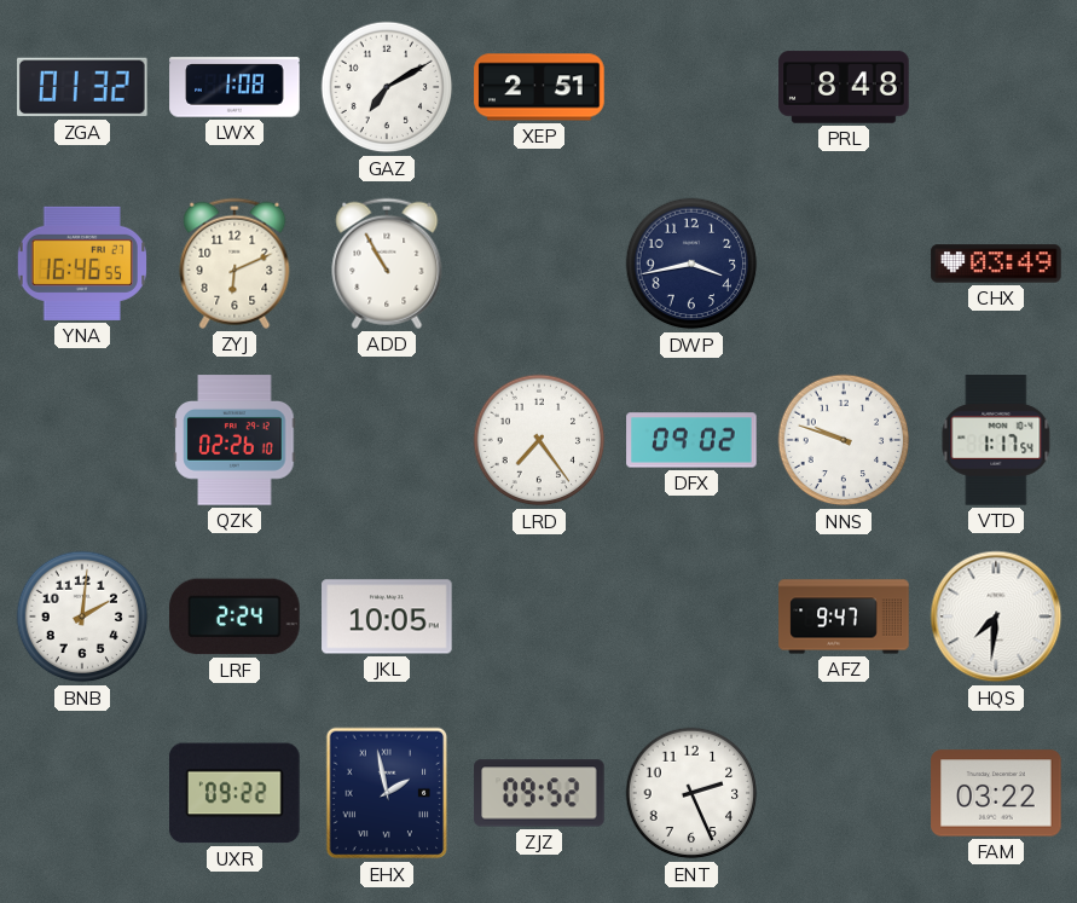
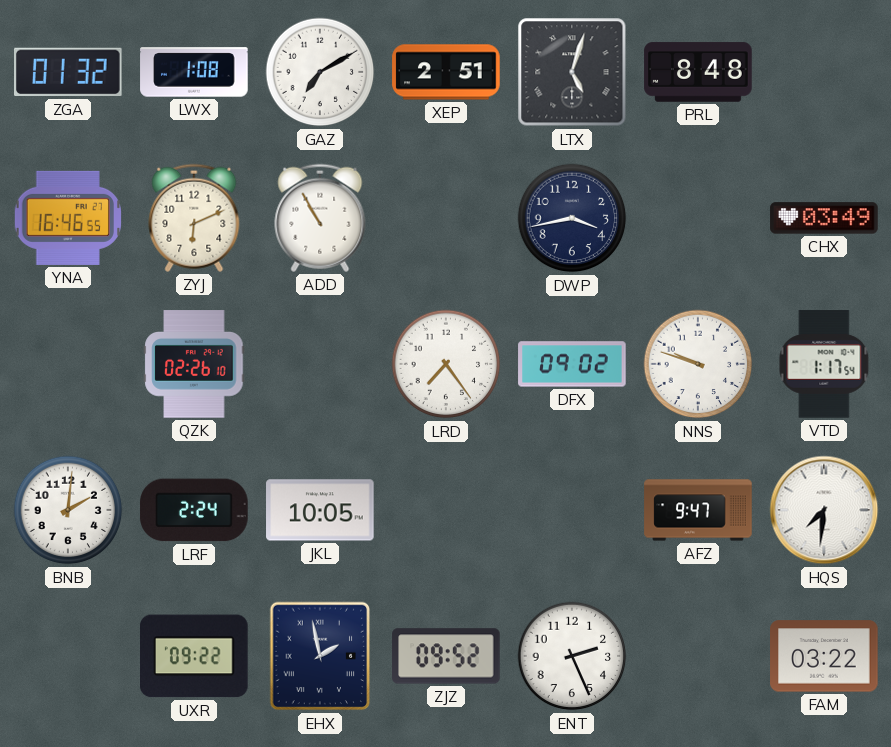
LTX: none -> 5:03 (572, 72)
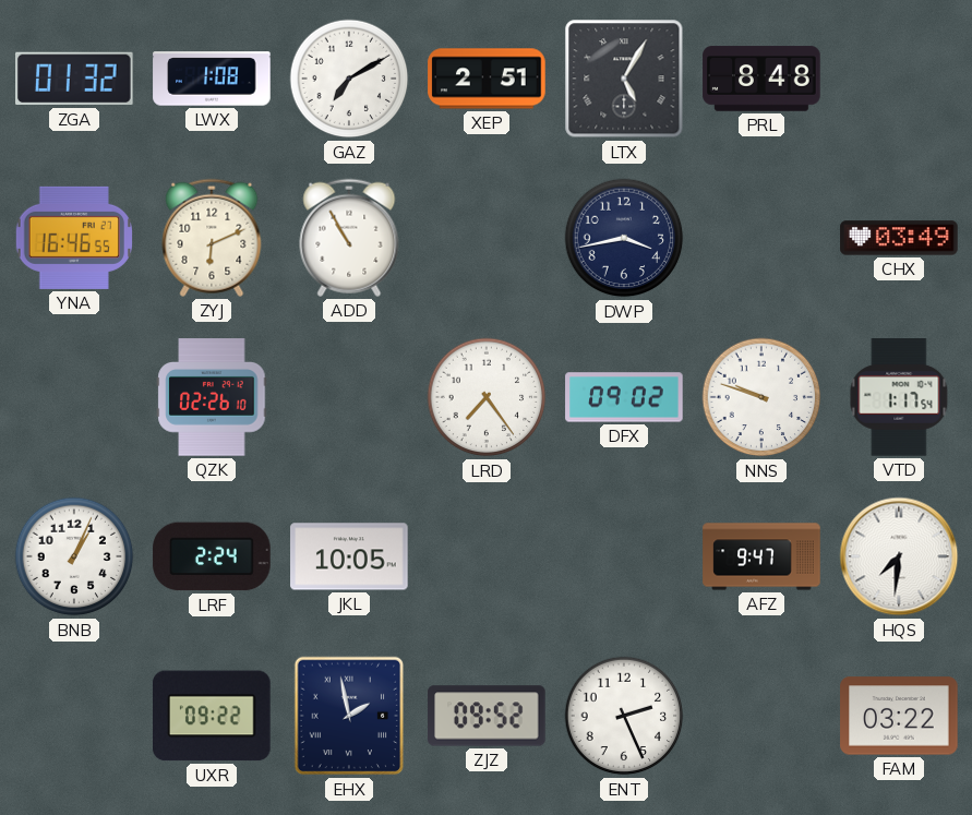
LTX: 5:03 -> 5:05 (624, 79)
BNB: 2:01 -> 1:04 (74, 556)
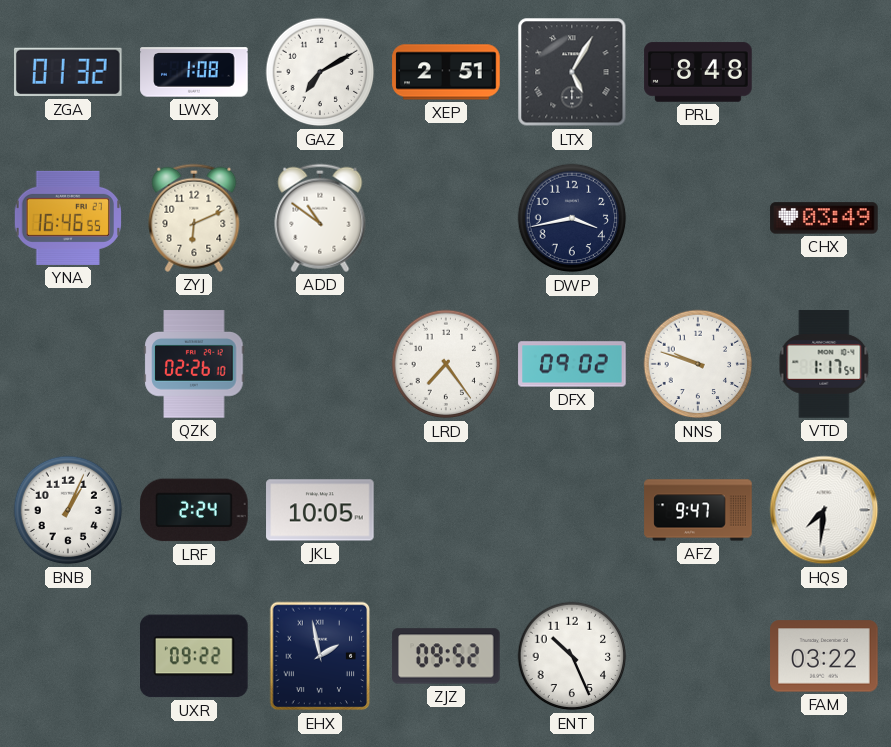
ADD: 10:55 -> 10:51 (320, 218)
ENT: 2:26 -> 10:26 (572, 656)
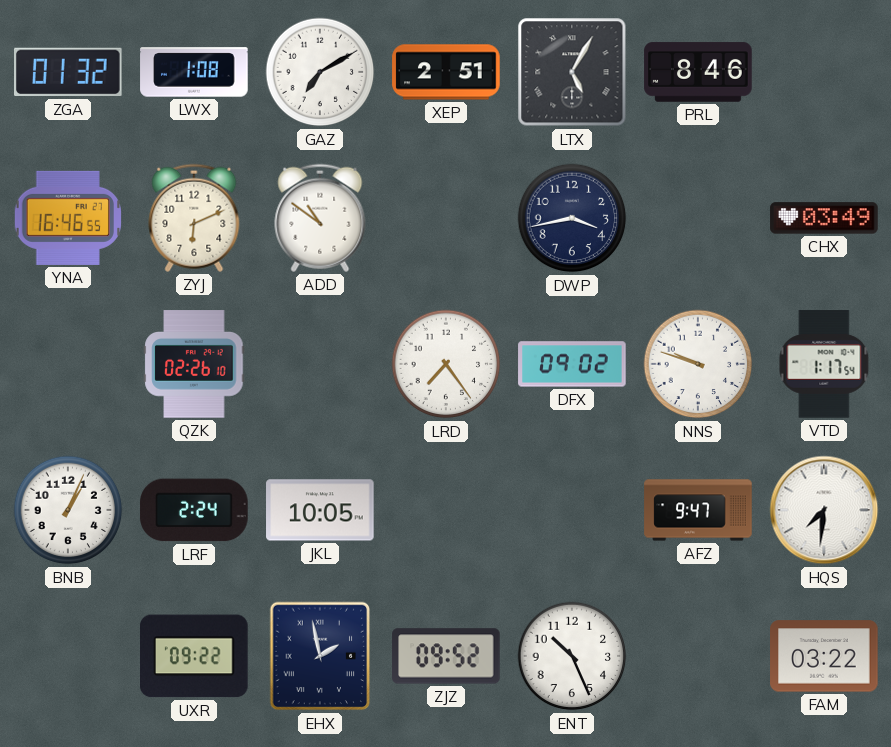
PRL: 8:48 -> 8:46 (698, 72)
